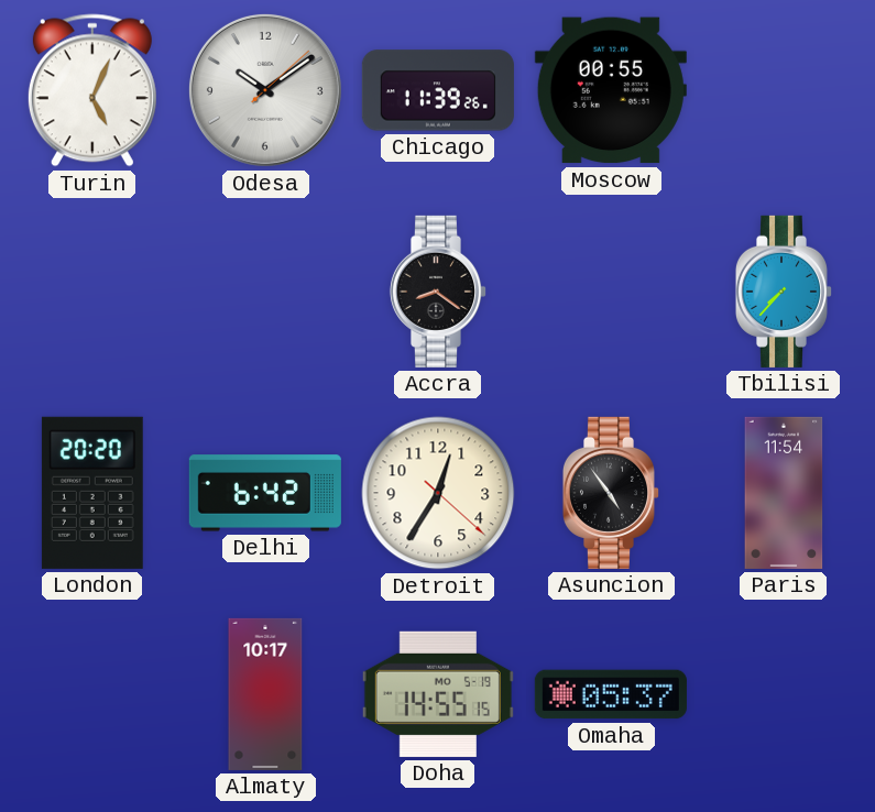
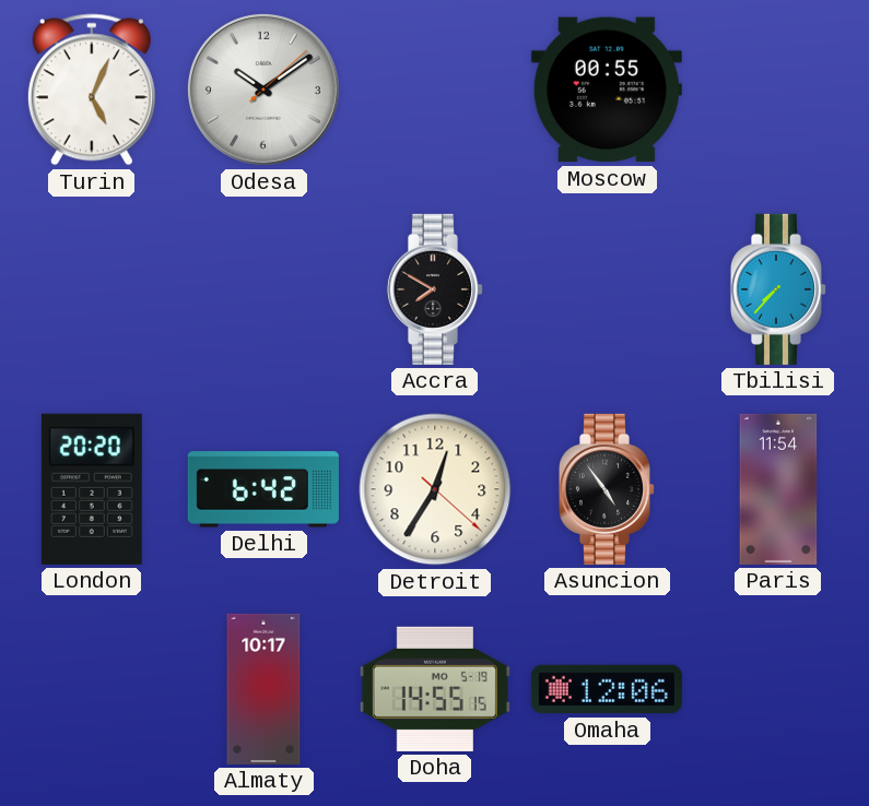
Chicago: 11:39 -> none (438, 90)
Accra: 8:21 -> 7:50 (434, 289)
Omaha: 05:37 -> 12:06 (607, 689)
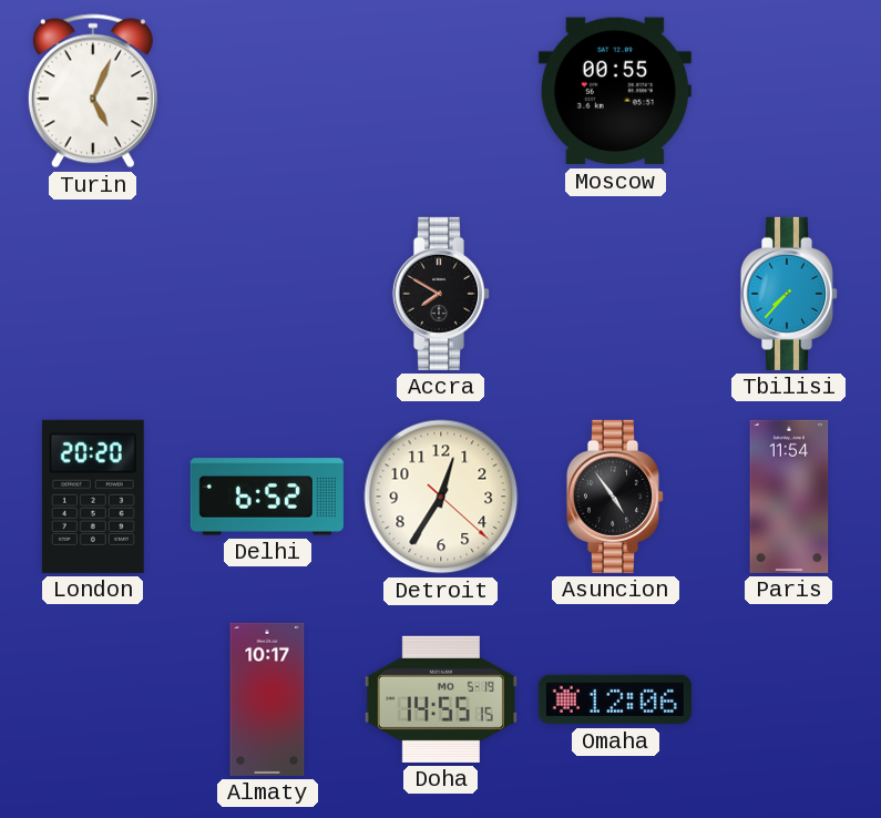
Odesa: 10:09 -> none (263, 90)
Delhi: 6:42 -> 6:52 (267, 497)
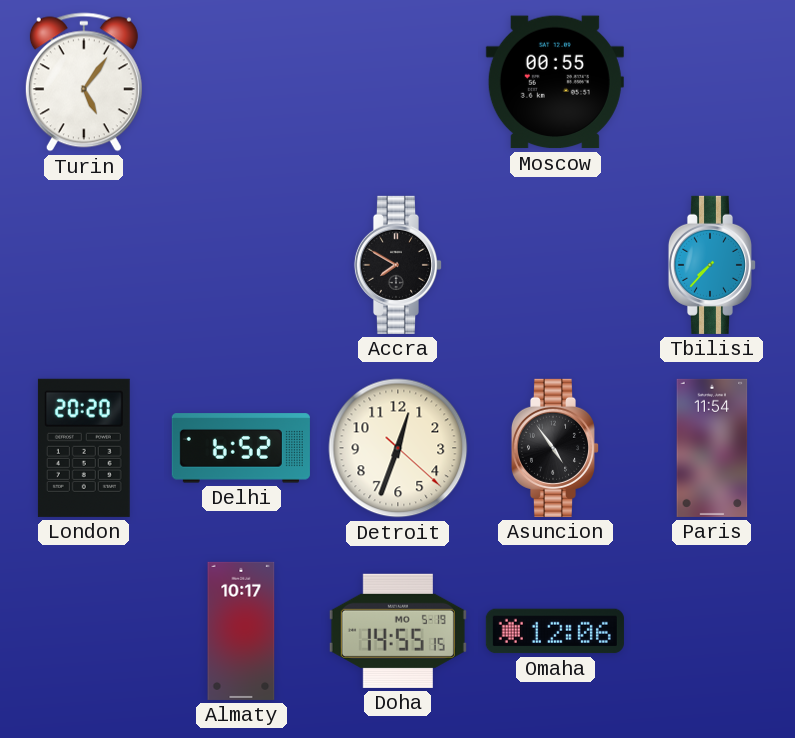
Turin: 5:04 -> 5:06 (84, 82)
Detroit: 12:35 -> 12:33 (398, 448)
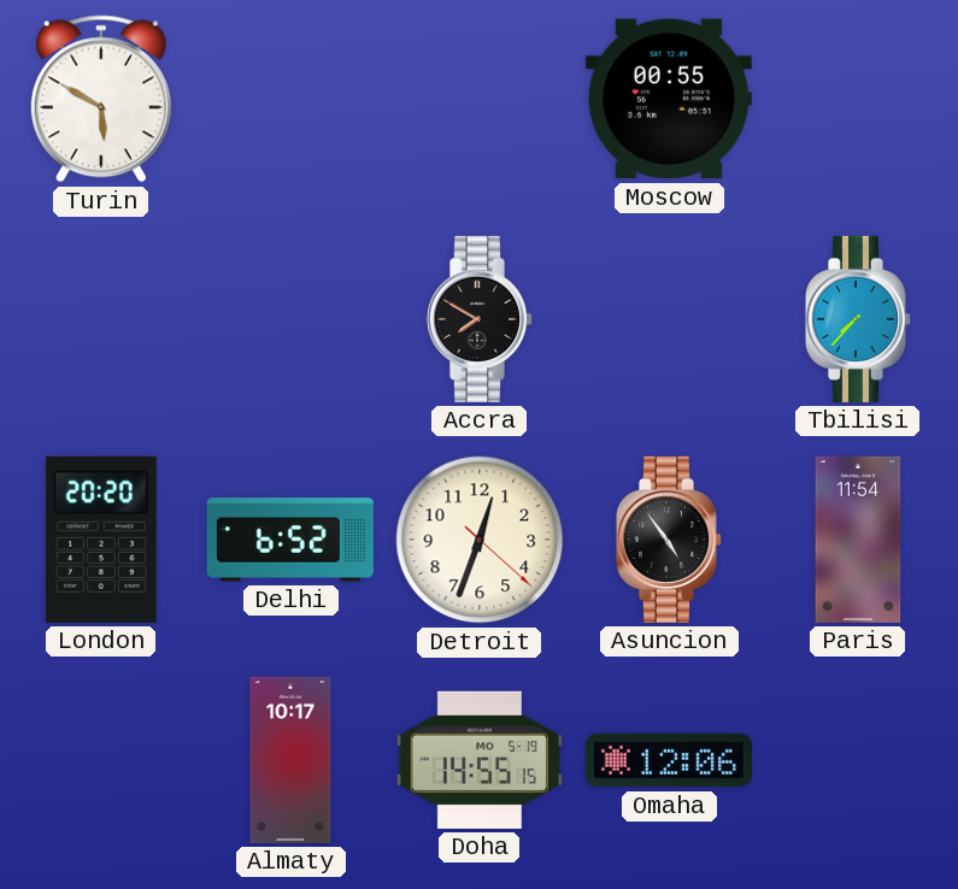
Turin: 5:06 -> 5:50 (101, 99)
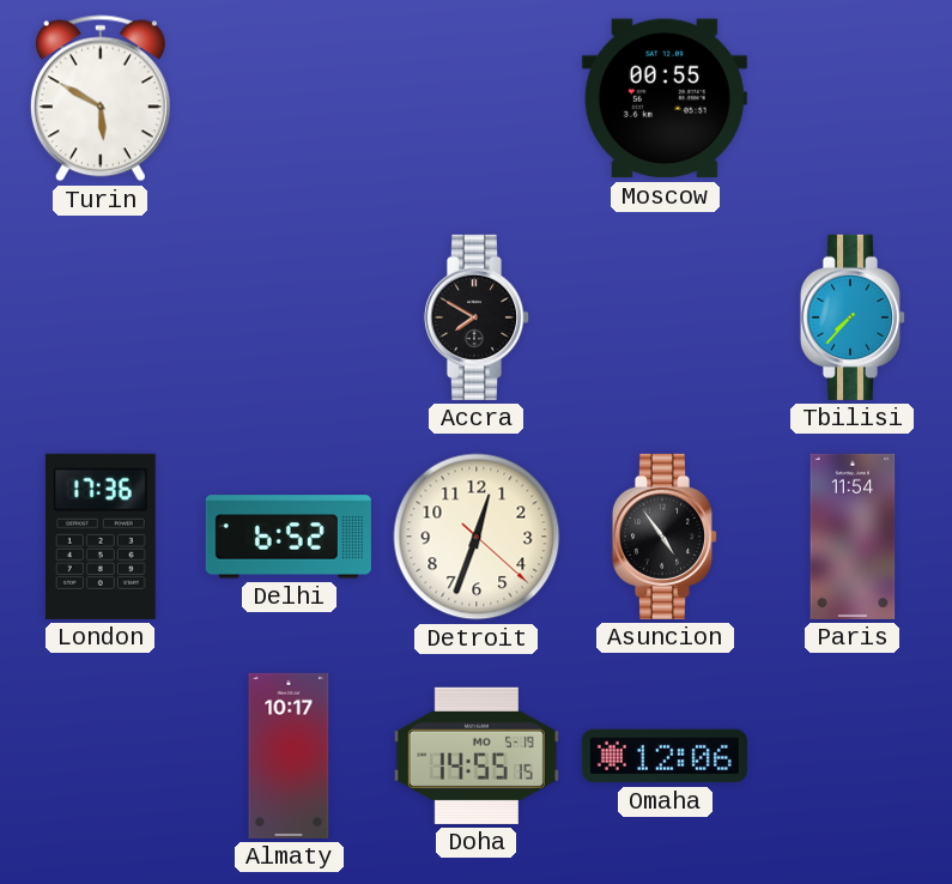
London: 20:20 -> 17:36 (101, 537)
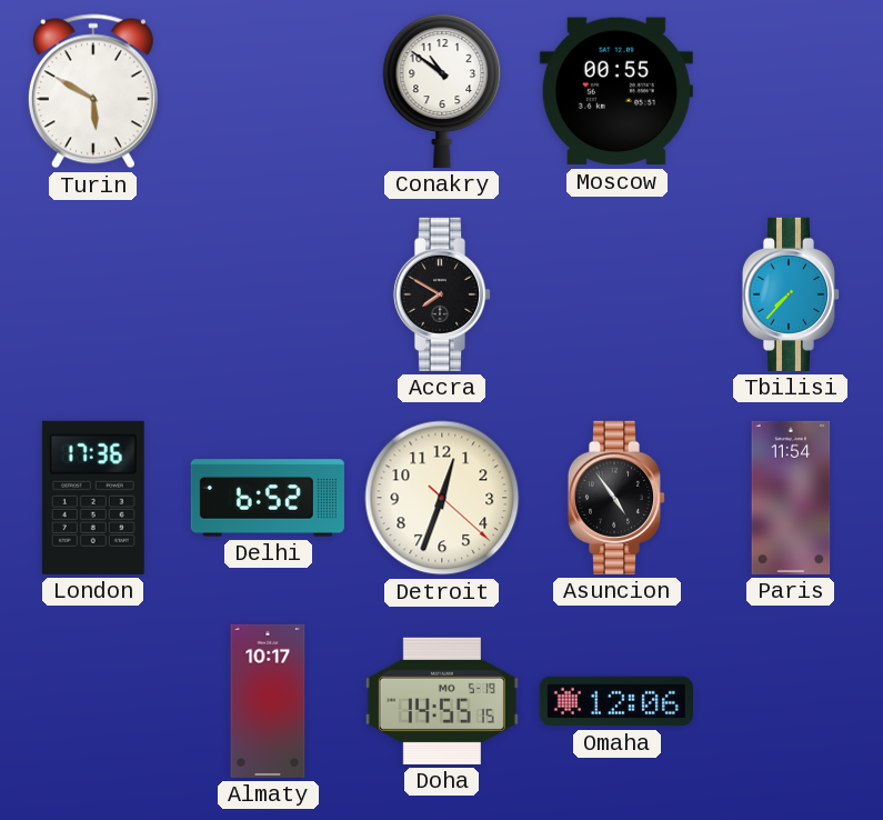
Conakry: none -> 10:51 (442, 91)
